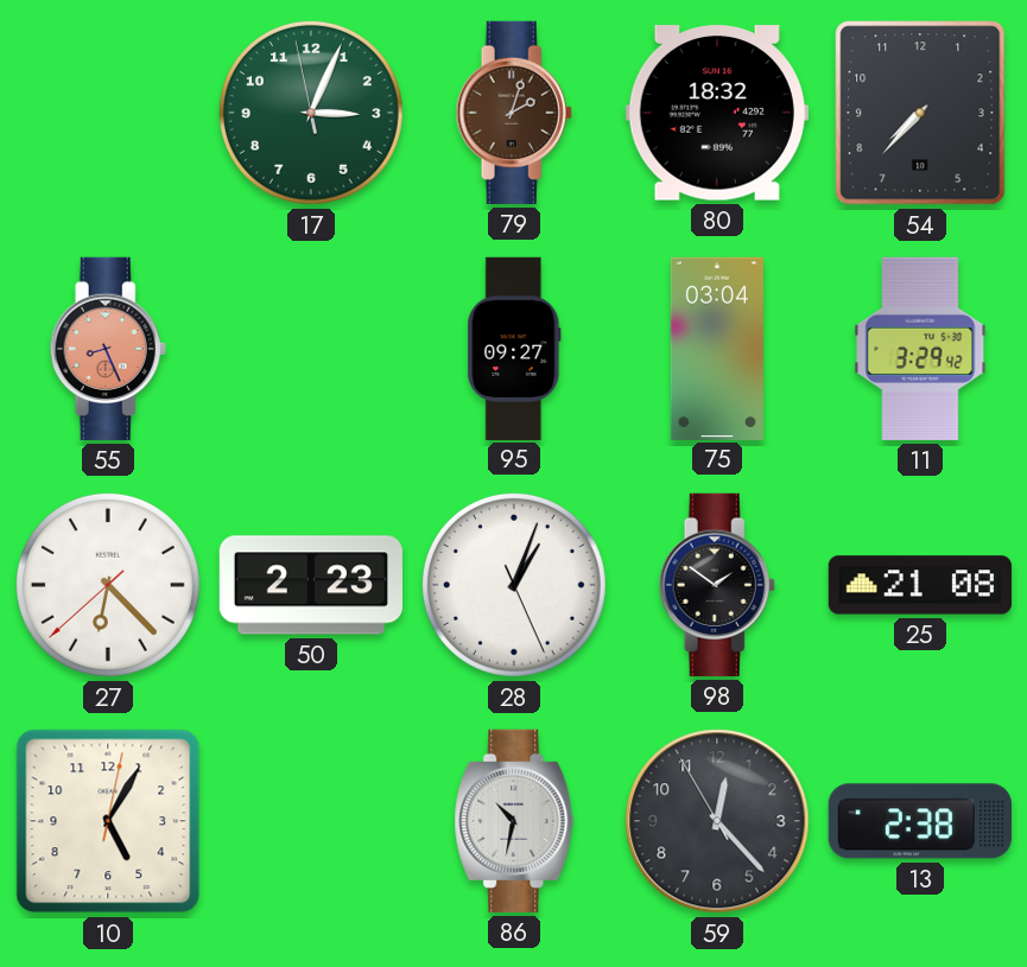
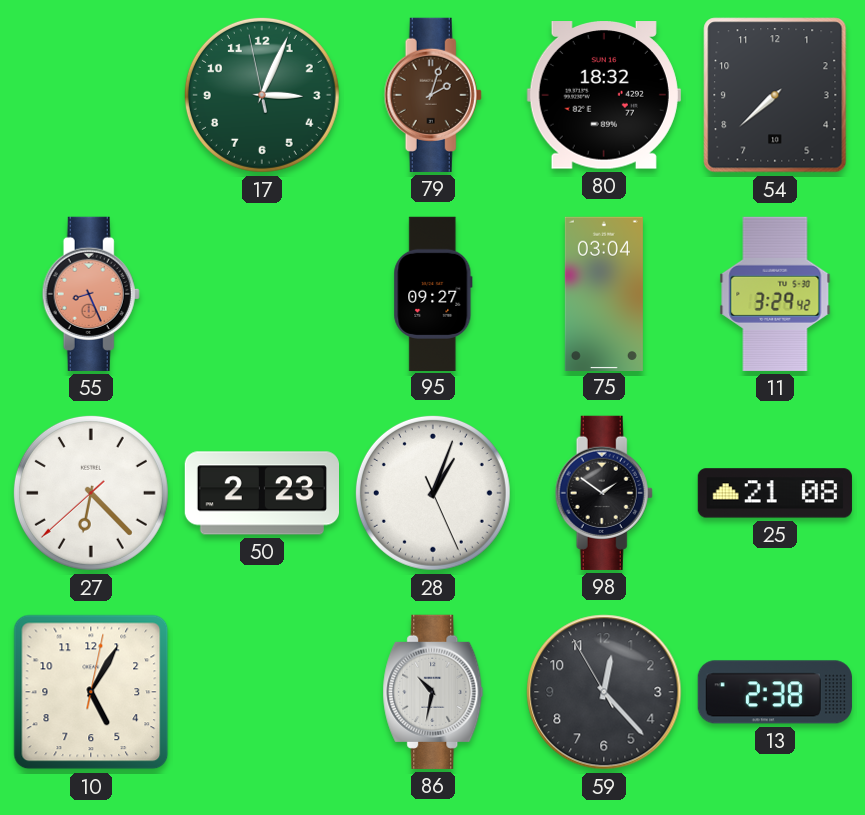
54: 7:37 -> 7:38 (775, 95)
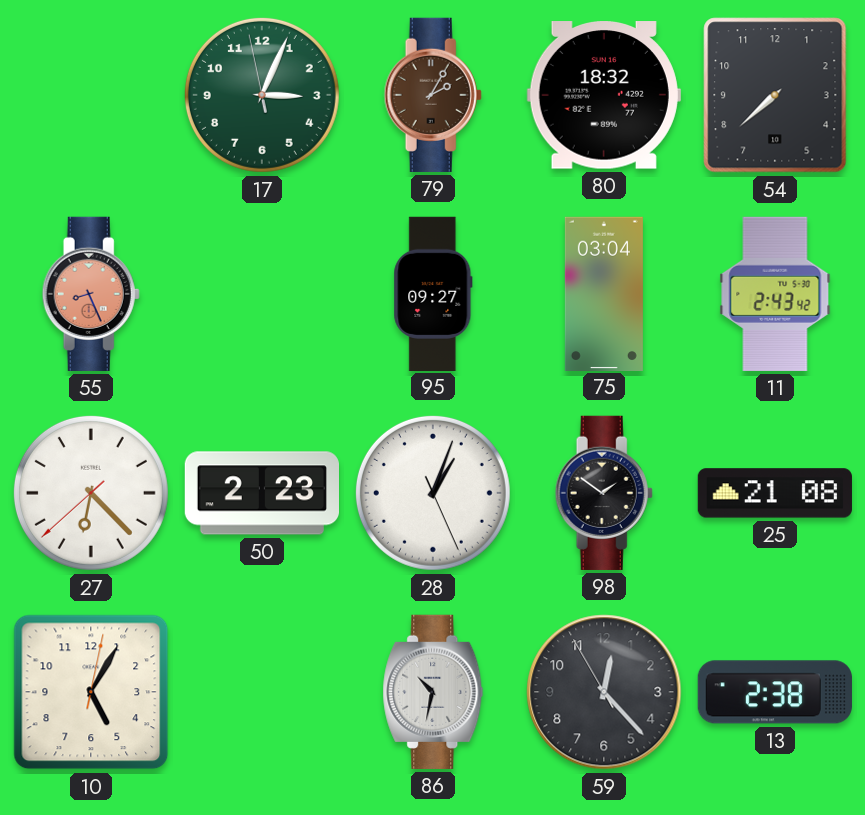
79: 2:03 -> 2:05 (433, 95)
11: 3:29 -> 2:43 (775, 294)
